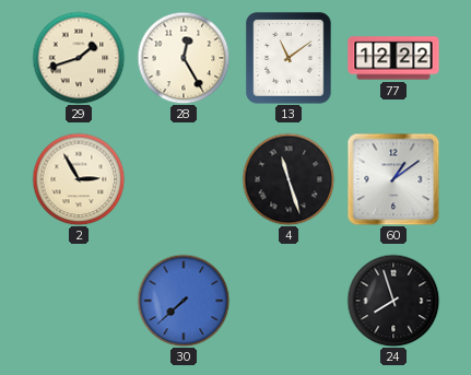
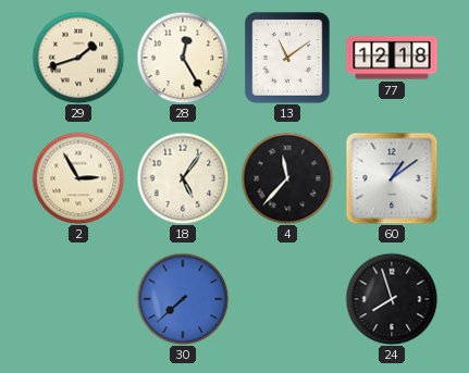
77: 12:22 -> 12:18 (392, 58)
18: none -> 5:06 (183, 178)
4: 11:27 -> 11:37 (287, 178)
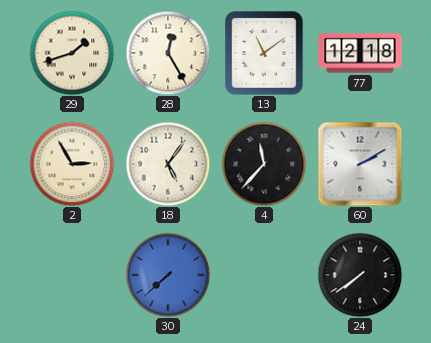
60: 1:09 -> 2:10 (360, 164)
24: 7:57 -> 7:39 (360, 275)
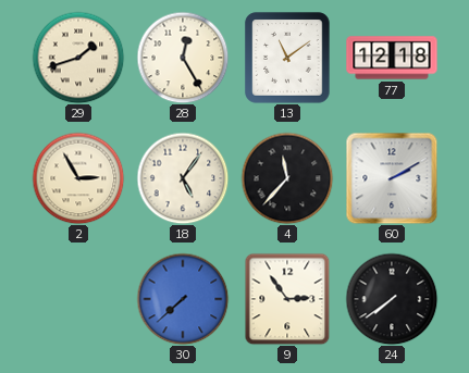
9: none -> 2:54 (287, 299)
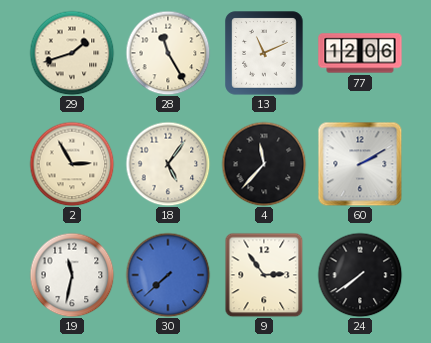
28: 12:25 -> 11:25 (168, 53)
13: 11:09 -> 11:11 (264, 53)
77: 12:18 -> 12:06 (360, 53)
19: none -> 11:32 (72, 275)
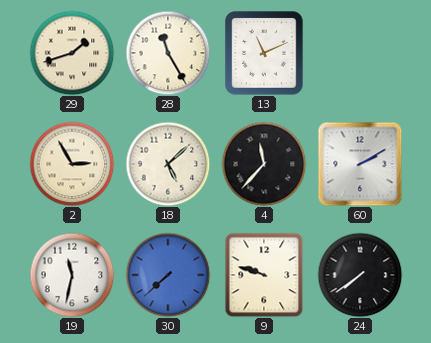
77: 12:06 -> none (360, 53)
18: 5:06 -> 5:08 (168, 164)
9: 2:54 -> 9:48 (264, 275)
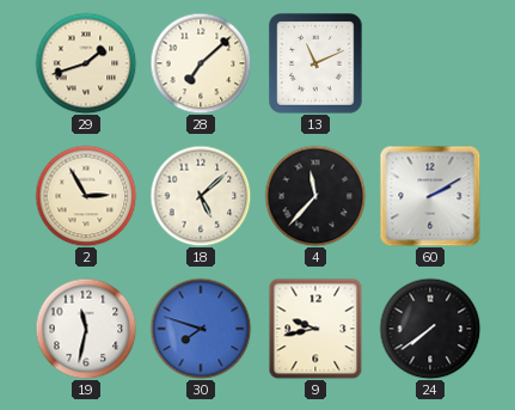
28: 11:25 -> 7:08 (201, 63)
30: 7:38 -> 7:48 (201, 329)
9: 9:48 -> 9:43 (315, 329)
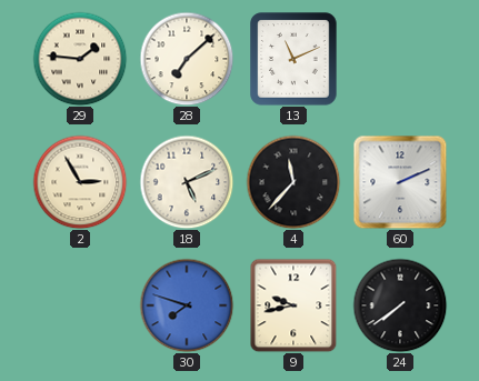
29: 1:42 -> 1:46 (80, 59)
18: 5:08 -> 5:11 (187, 182)
60: 2:10 -> 2:11 (400, 182)
19: 11:32 -> none (86, 329)
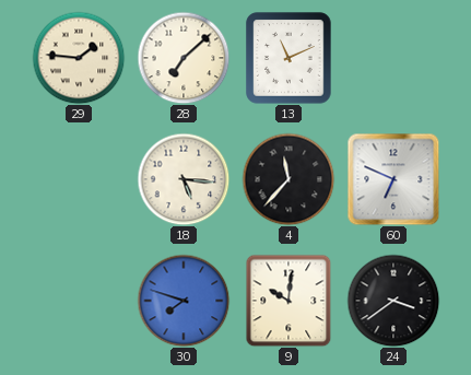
2: 2:55 -> none (80, 182)
18: 5:11 -> 5:16 (184, 179)
60: 2:11 -> 6:49 (393, 179)
9: 9:43 -> 10:01 (289, 301)
24: 7:39 -> 3:39 (393, 301)
